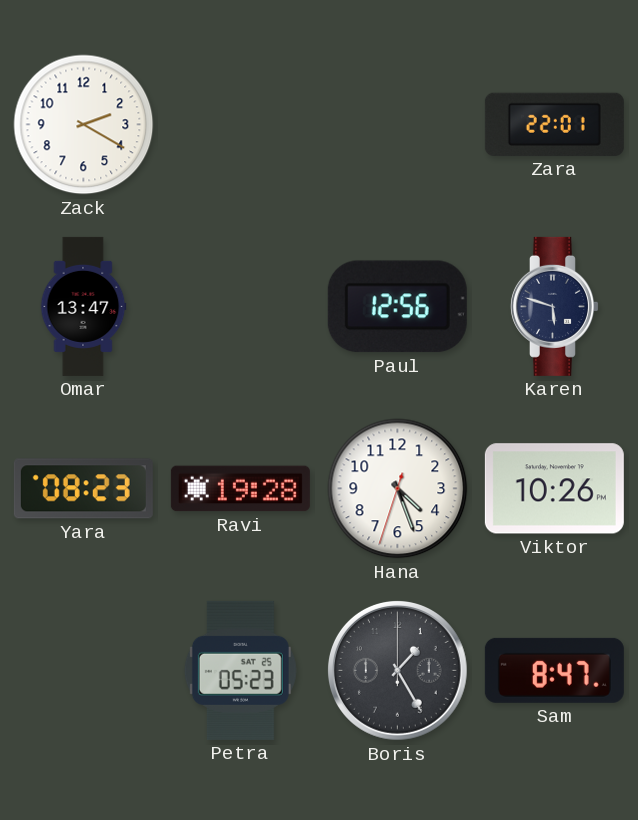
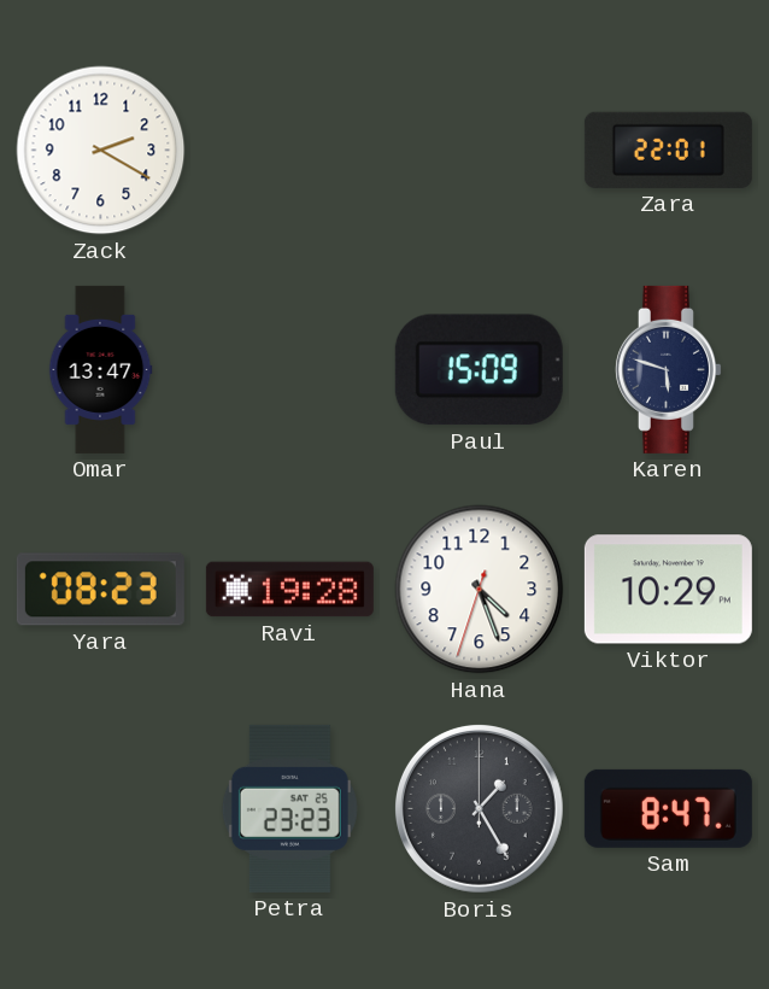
Paul: 12:56 -> 15:09 (479, 370)
Viktor: 10:26 -> 10:29 (668, 590)
Petra: 05:23 -> 23:23 (289, 808)
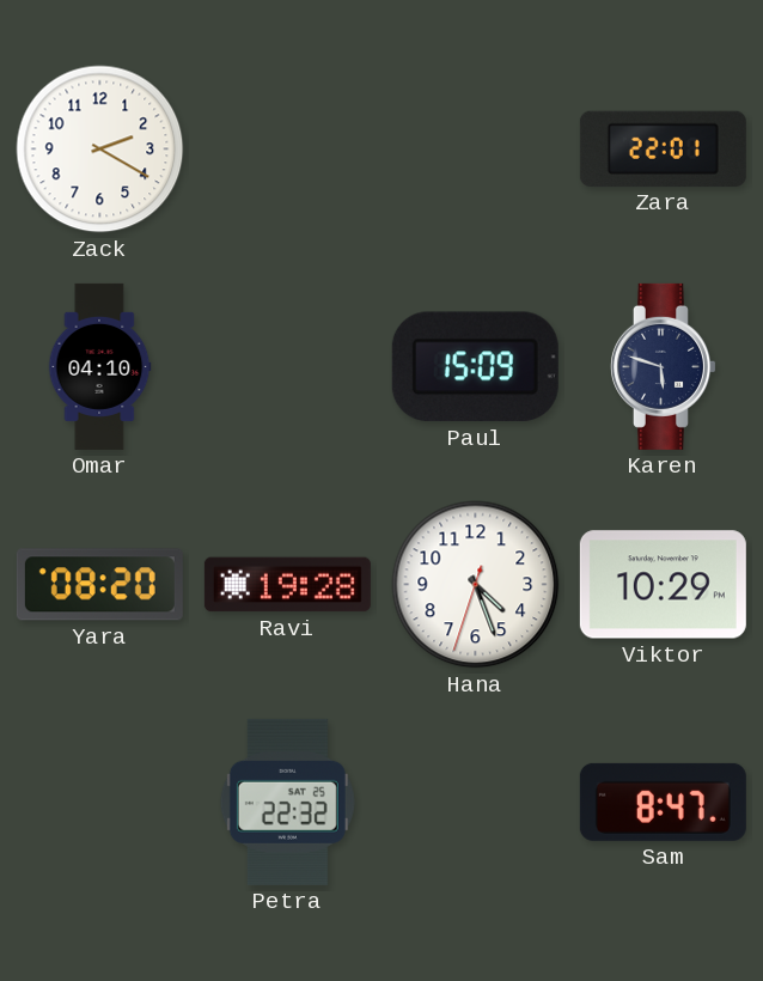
Omar: 13:47 -> 04:10 (99, 366)
Yara: 08:23 -> 08:20 (99, 585)
Petra: 23:23 -> 22:32 (287, 802)
Boris: 1:25 -> none (479, 808)
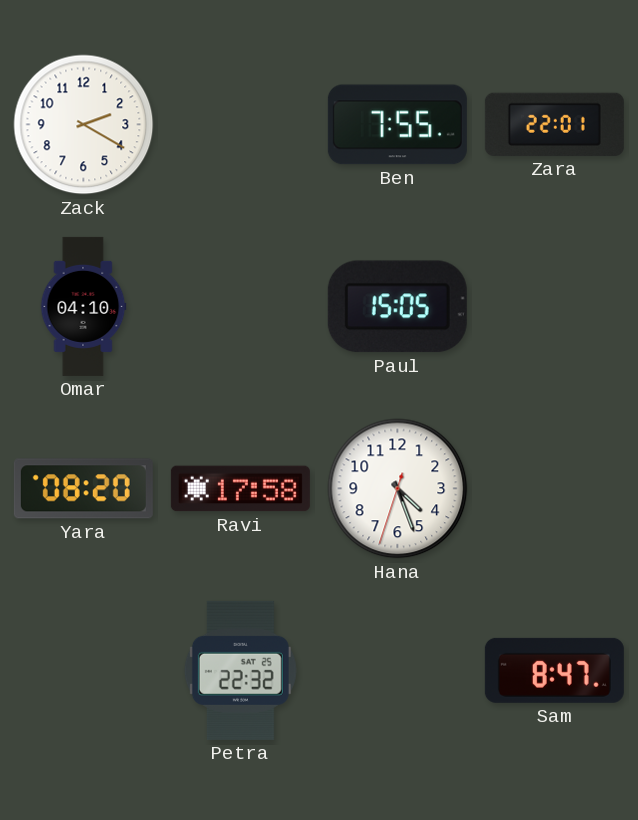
Ben: none -> 7:55 (397, 125)
Paul: 15:09 -> 15:05 (397, 307)
Karen: 5:48 -> none (663, 366)
Ravi: 19:28 -> 17:58 (240, 489)
Viktor: 10:29 -> none (663, 585)
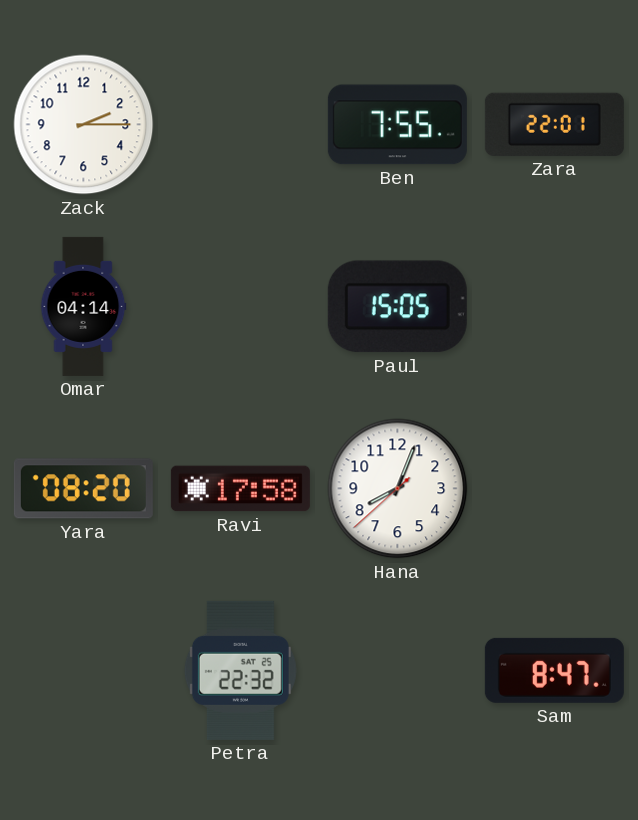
Zack: 2:20 -> 2:15 (84, 125)
Omar: 04:10 -> 04:14 (83, 306)
Hana: 4:26 -> 8:03 (398, 489)
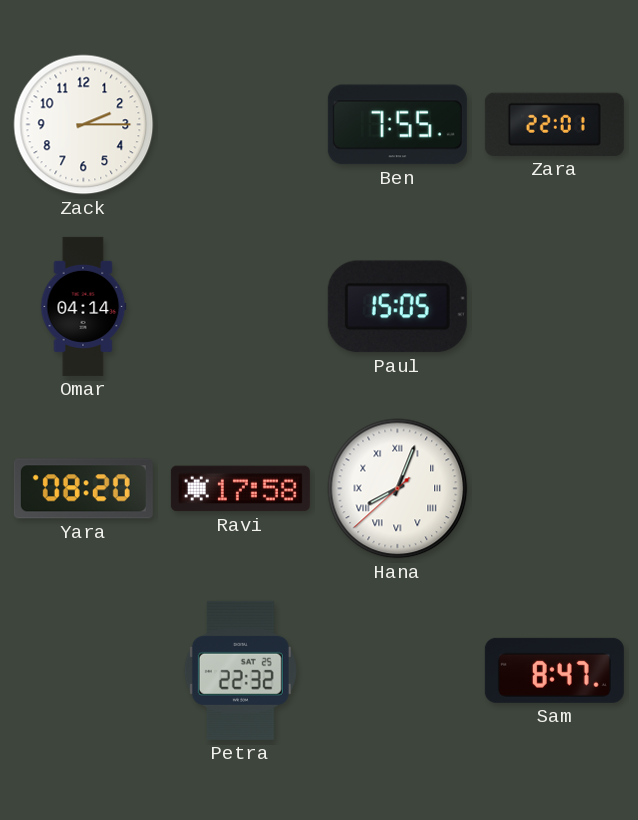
Hana numerals: Arabic -> Roman (398, 489)
